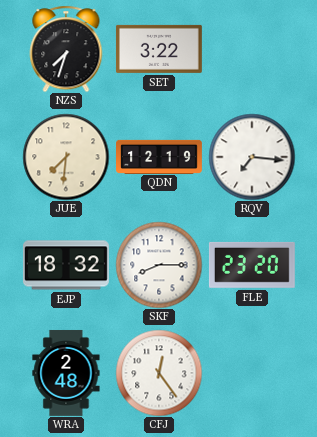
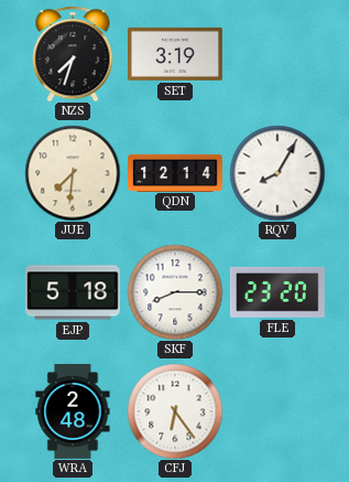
SET: 3:22 -> 3:19 (175, 54)
QDN: 12:19 -> 12:14 (176, 172)
RQV: 7:16 -> 8:05 (277, 173)
EJP: 18:32 -> 5:18 (73, 292)
CFJ: 12:24 -> 6:24 (175, 411)
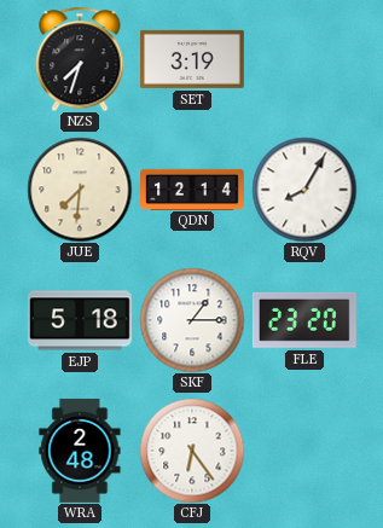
SKF: 8:15 -> 1:15 (192, 320)
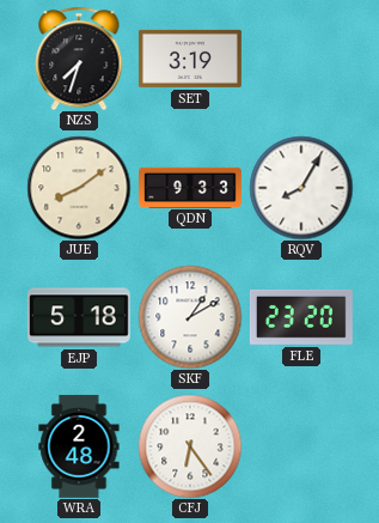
JUE: 7:31 -> 8:09 (79, 188)
QDN: 12:14 -> 9:33 (191, 187)
SKF: 1:15 -> 1:10 (190, 317)
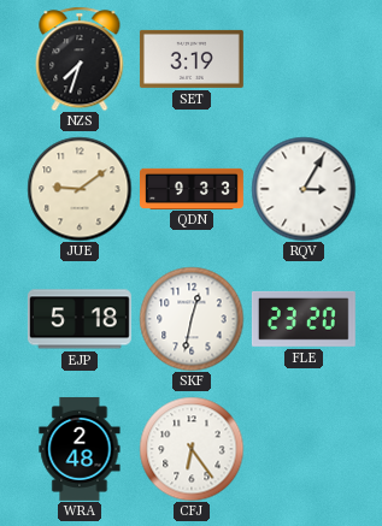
JUE: 8:09 -> 9:09 (80, 189)
RQV: 8:05 -> 3:05 (304, 189)
SKF: 1:10 -> 12:32 (192, 319)
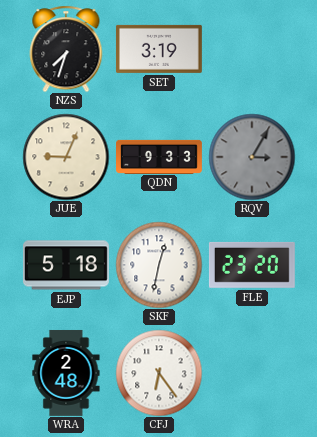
JUE: 9:09 -> 9:04 (66, 157)
RQV dial: white -> grey (252, 157)
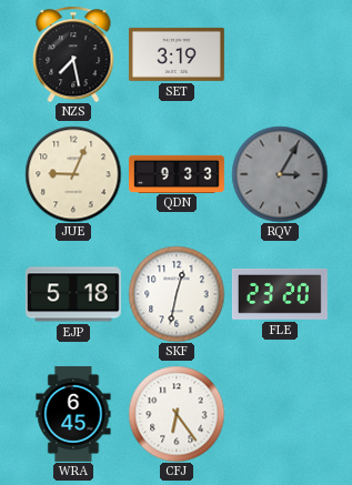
NZS: 7:33 -> 7:28 (73, 54)
WRA: 2:48 -> 6:45 (73, 414)
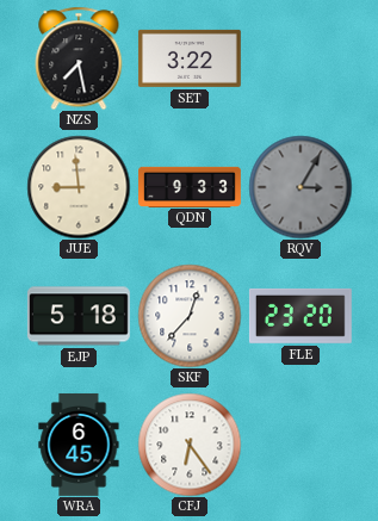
SET: 3:19 -> 3:22 (190, 58)
JUE: 9:04 -> 8:59 (79, 187)
SKF: 12:32 -> 12:37 (190, 316)
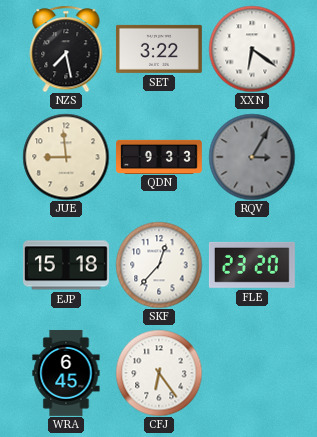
XXN: none -> 6:21 (252, 49)
EJP: 5:18 -> 15:18 (66, 265)
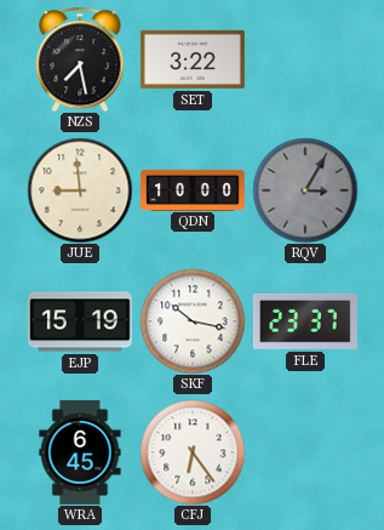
XXN: 6:21 -> none (252, 49)
QDN: 9:33 -> 10:00 (194, 189)
EJP: 15:18 -> 15:19 (80, 321)
SKF: 12:37 -> 10:17 (193, 321)
FLE: 23:20 -> 23:37 (305, 321)
